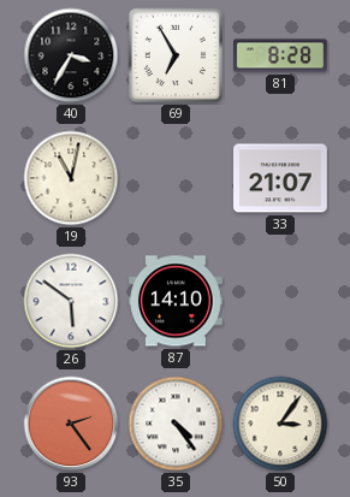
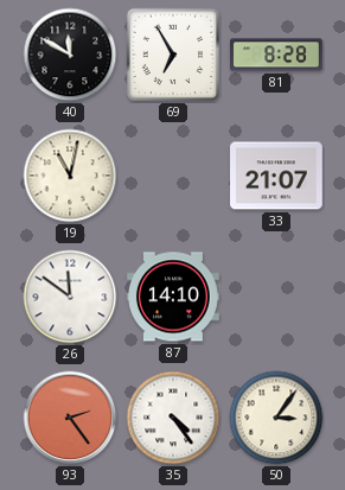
40: 3:35 -> 11:50 (70, 55)
26: 5:51 -> 11:51 (70, 297)
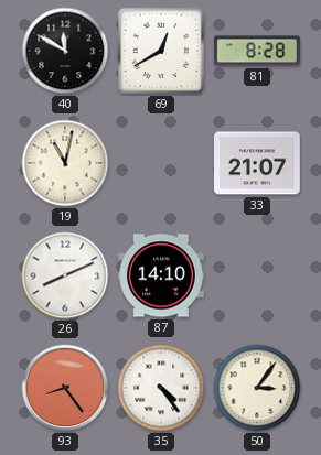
69: 6:55 -> 12:40 (161, 51)
26: 11:51 -> 8:11 (65, 275)
93: 2:24 -> 8:24 (65, 388)
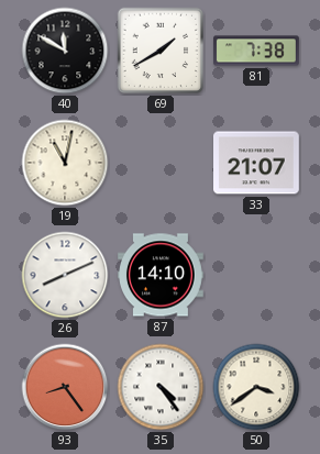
69: 12:40 -> 1:40 (161, 51)
81: 8:28 -> 7:38 (257, 51)
50: 3:06 -> 3:39 (256, 387)
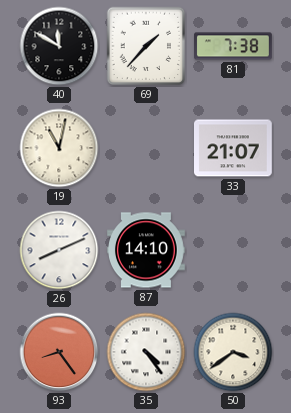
69: 1:40 -> 1:37 (146, 46)
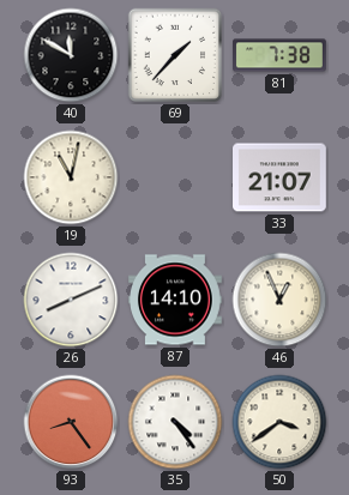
46: none -> 12:56 (279, 300)
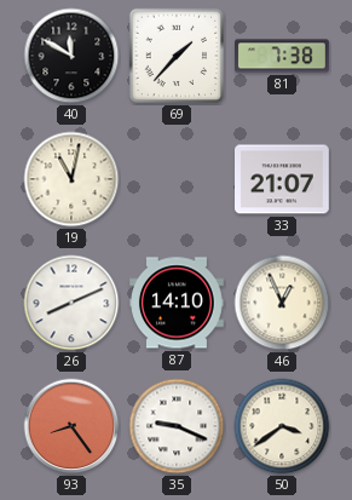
35: 4:24 -> 9:19 (177, 426)
